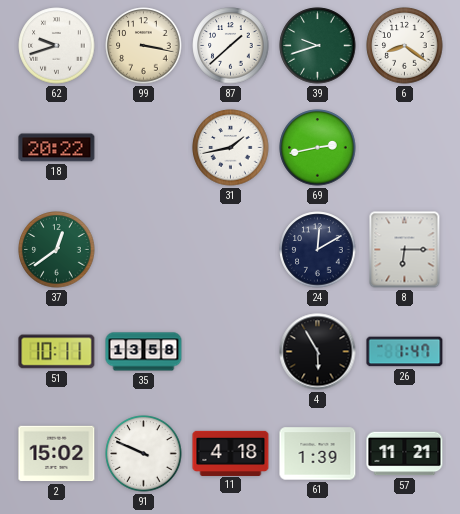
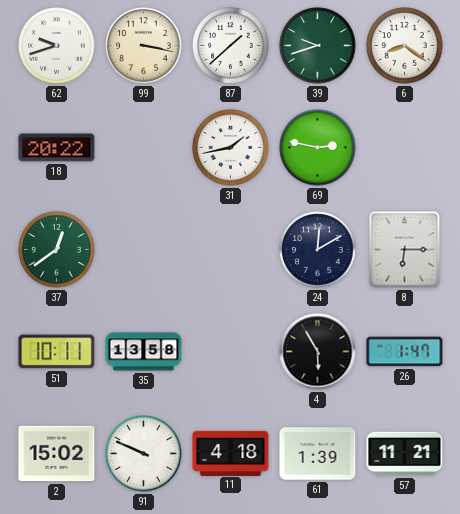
69: 2:43 -> 2:47 (318, 148)
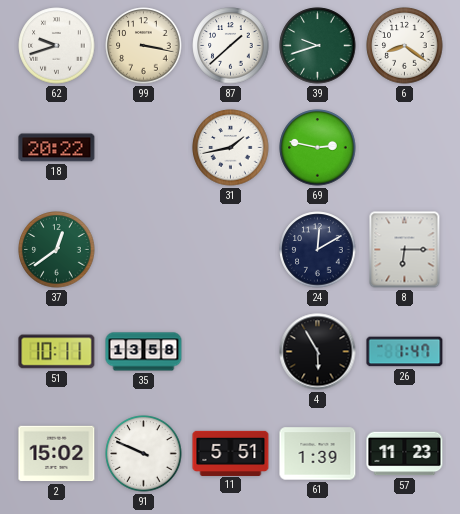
11: 4:18 -> 5:51 (231, 453)
57: 11:21 -> 11:23 (405, 454)
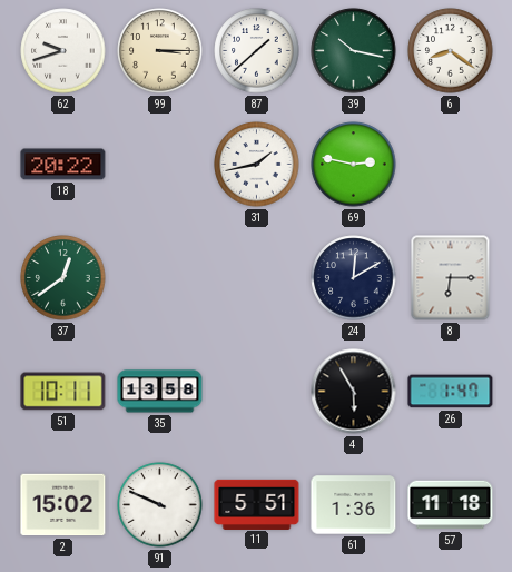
99: 3:17 -> 3:15 (160, 51)
39: 9:42 -> 10:17 (354, 51)
61: 1:39 -> 1:36 (354, 505)
57: 11:23 -> 11:18 (451, 505)
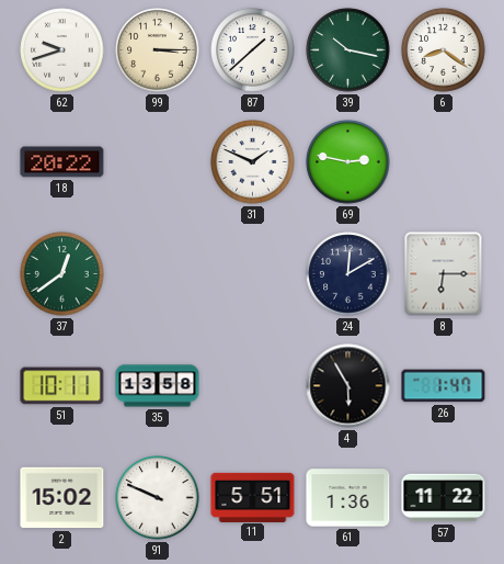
31: 1:43 -> 1:49 (253, 162)
57: 11:18 -> 11:22 (444, 498)
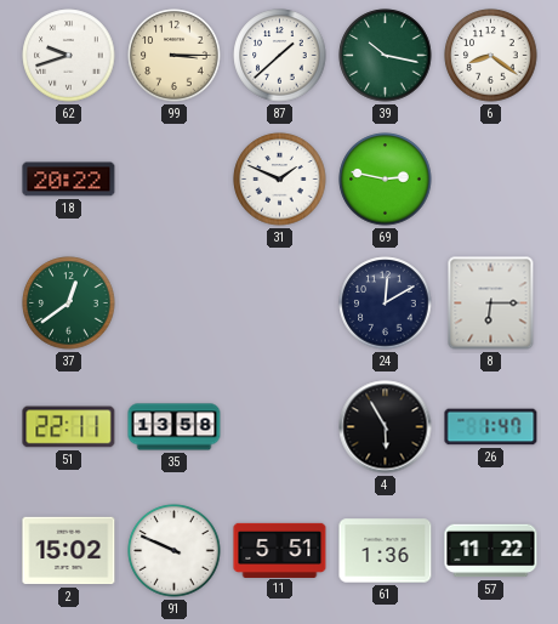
51: 10:11 -> 22:11 (69, 427)
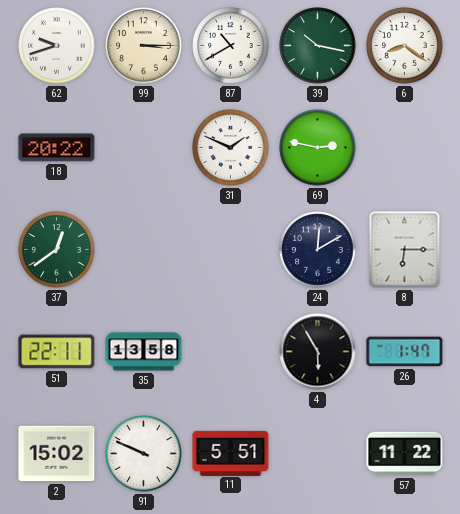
87: 1:38 -> 10:40 (231, 46)
61: 1:36 -> none (386, 551)
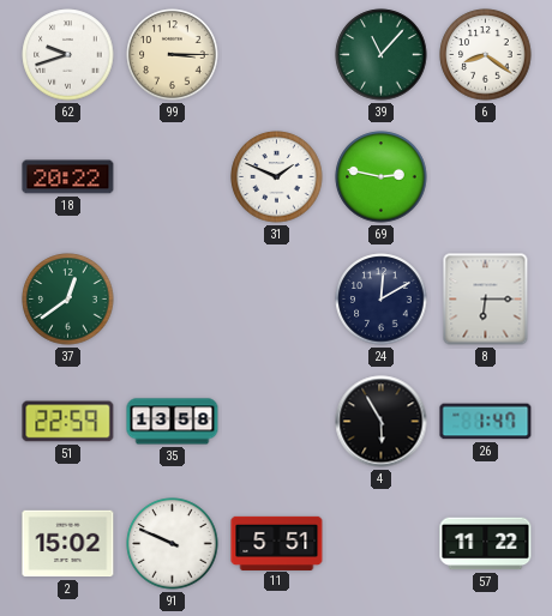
87: 10:40 -> none (231, 46)
39: 10:17 -> 11:07 (382, 55)
51: 22:11 -> 22:59 (68, 422)
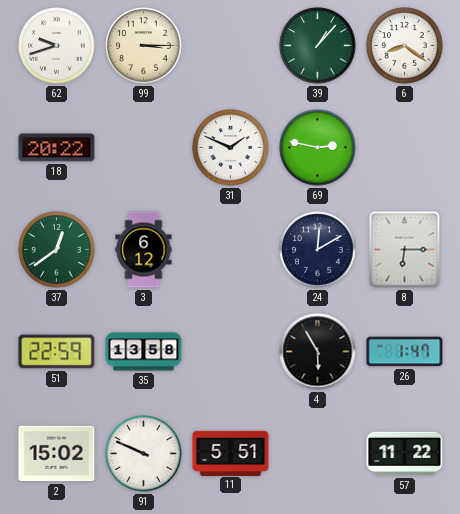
39: 11:07 -> 1:07 (318, 46)
3: none -> 6:12 (144, 250)
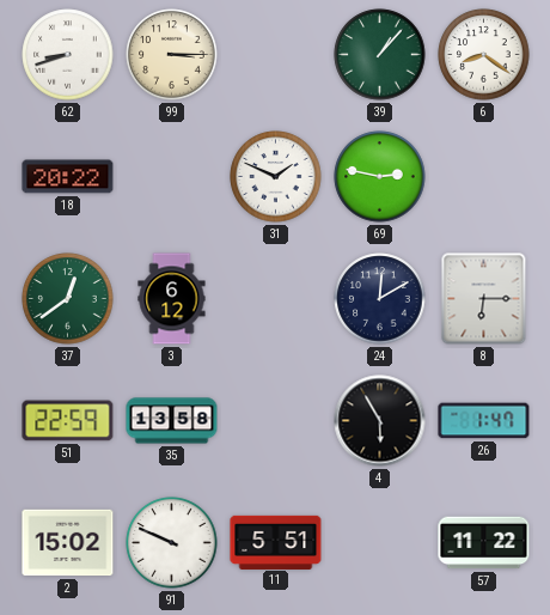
62: 9:42 -> 8:42 (68, 55)
